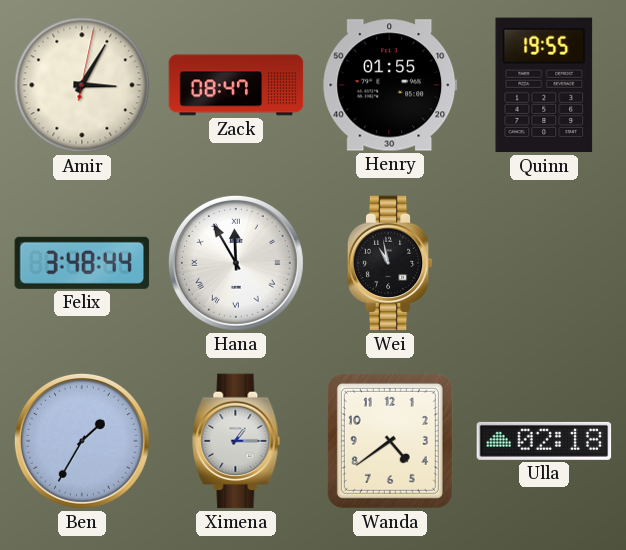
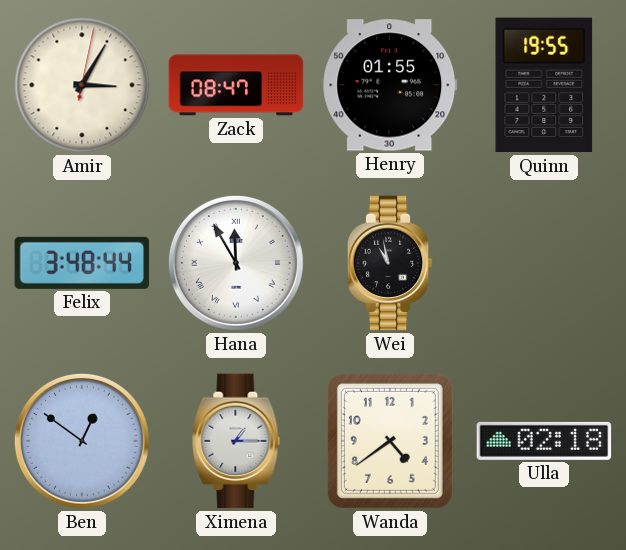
Ben: 1:35 -> 12:51 (82, 441)
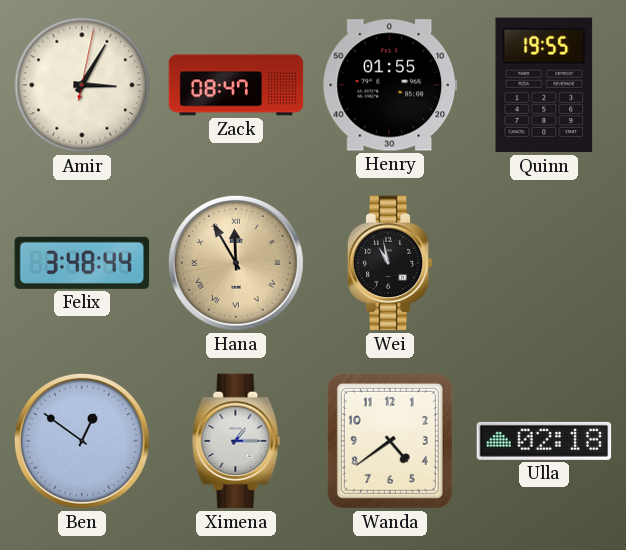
Hana dial: white -> champagne (236, 263)
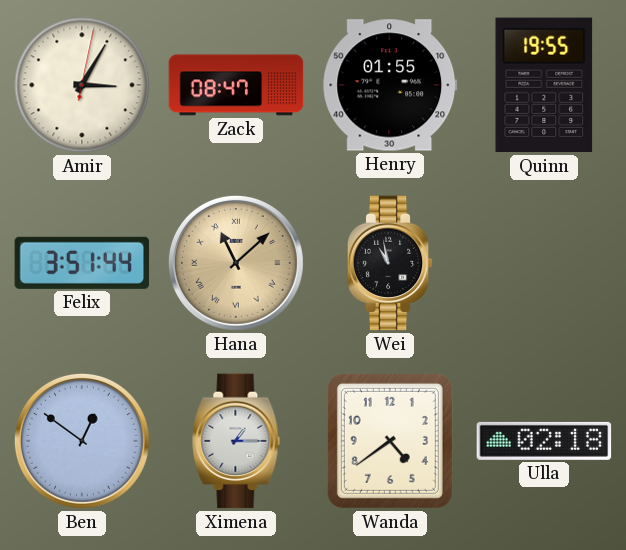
Felix: 3:48 -> 3:51 (82, 263)
Hana: 11:55 -> 11:08 (236, 263)
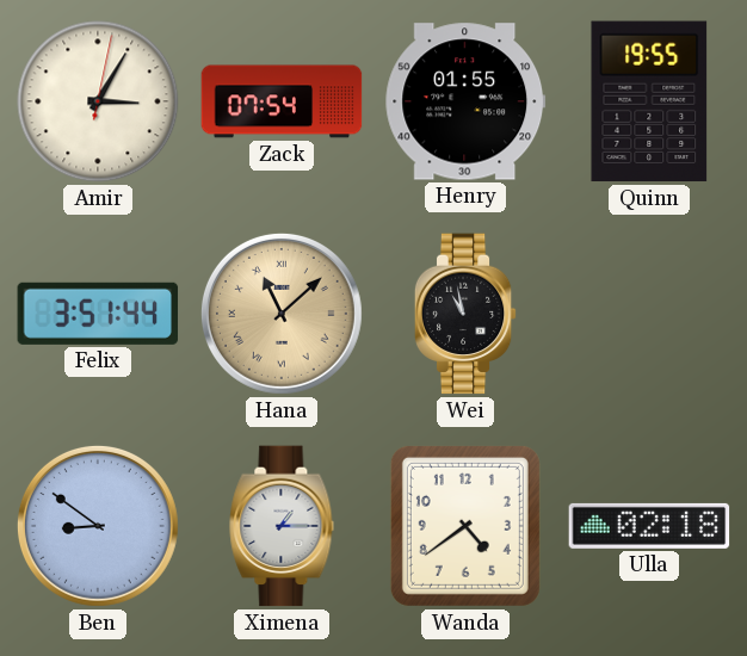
Zack: 08:47 -> 07:54 (282, 101)
Ben: 12:51 -> 8:51 (98, 526)
